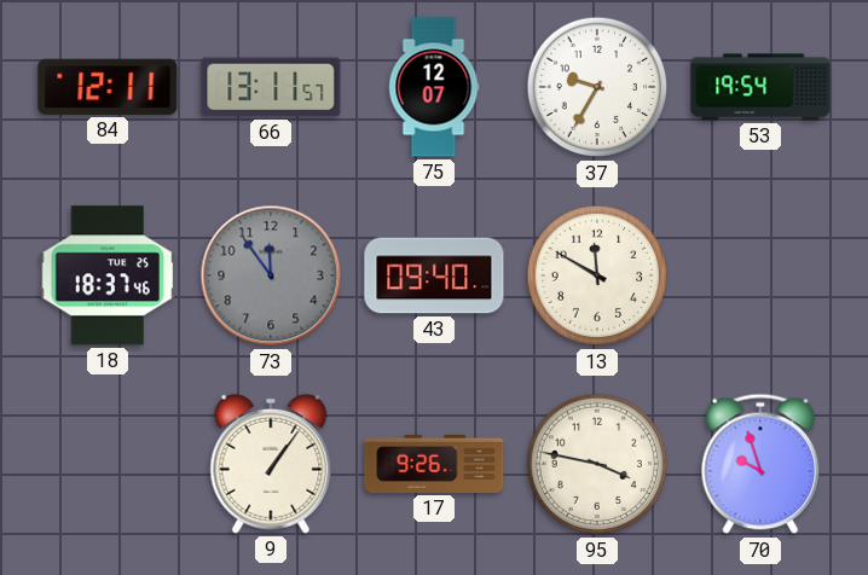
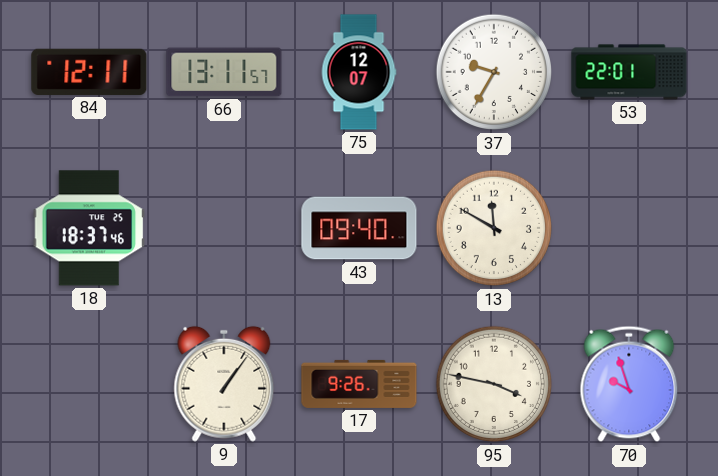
53: 19:54 -> 22:01 (629, 72)
73: 11:54 -> none (271, 275)
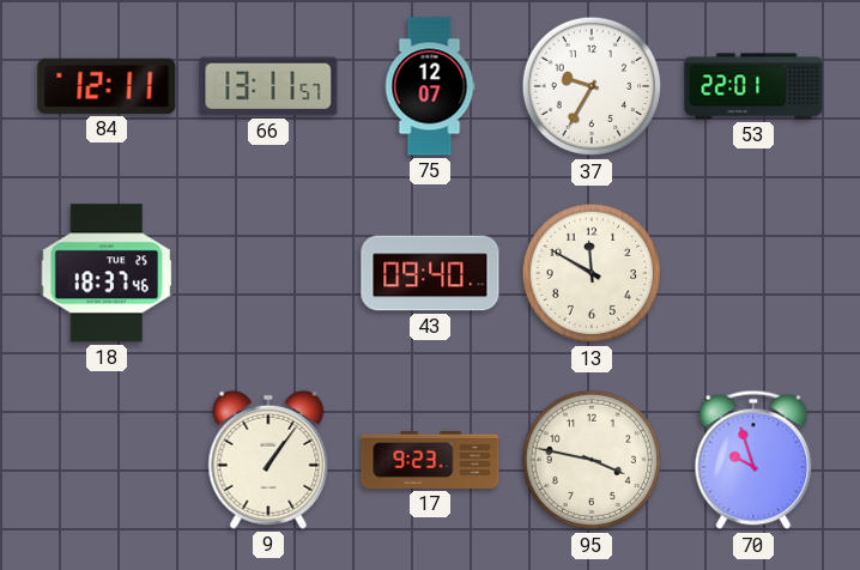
17: 9:26 -> 9:23 (430, 460)
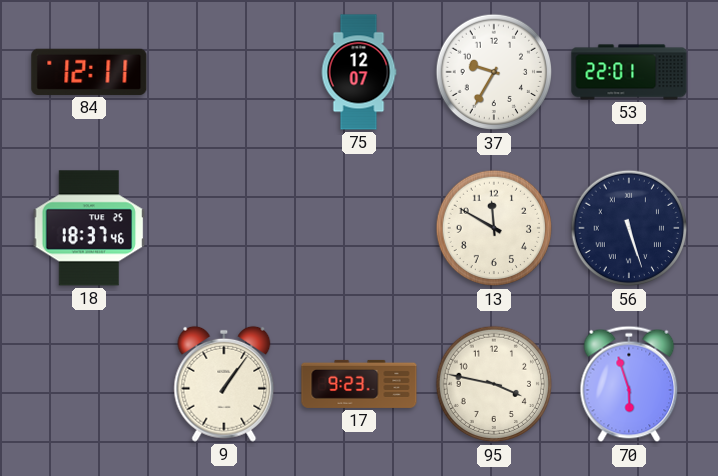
66: 13:11 -> none (268, 86)
43: 09:40 -> none (430, 273)
56: none -> 5:27 (629, 228)
70: 9:57 -> 5:57 (629, 384)
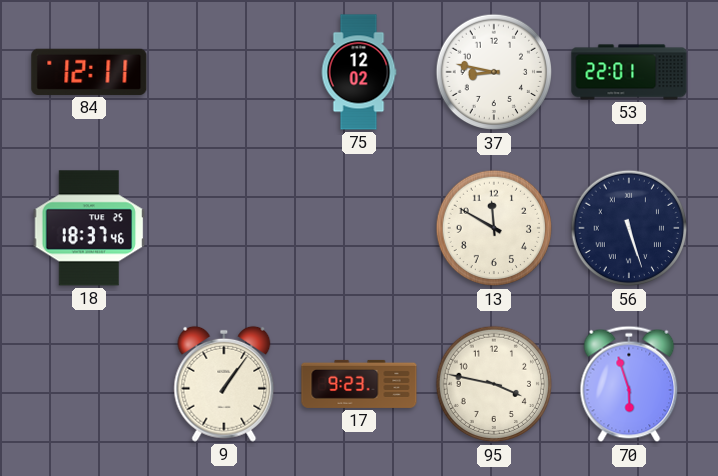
75: 12:07 -> 12:02 (359, 72)
37: 9:35 -> 8:47 (494, 72)
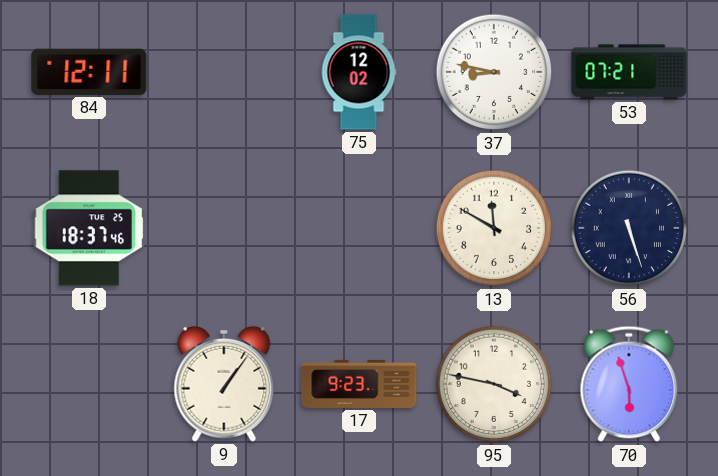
53: 22:01 -> 07:21 (629, 72)
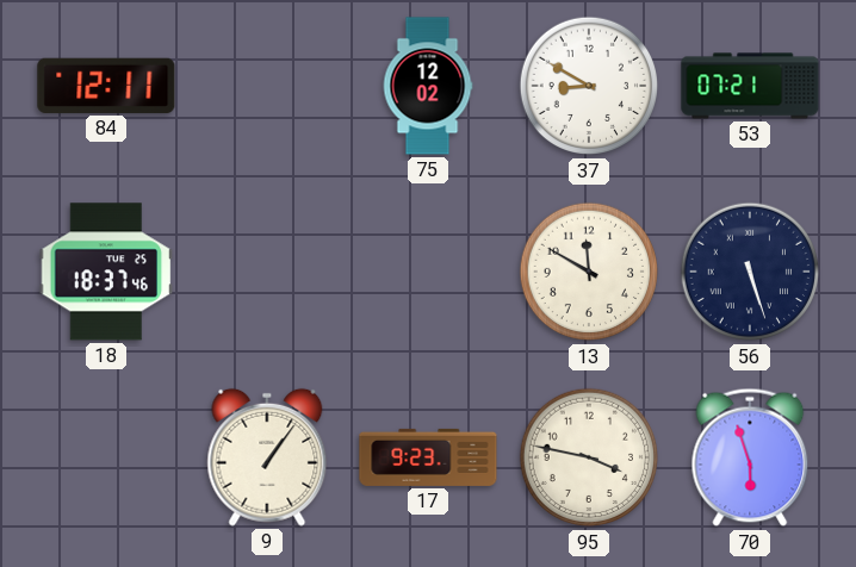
37: 8:47 -> 8:50 (589, 86)
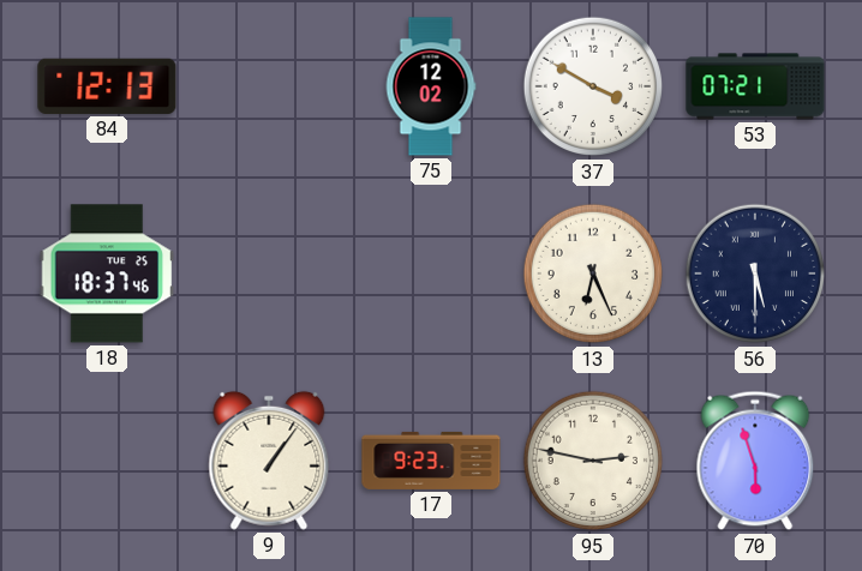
84: 12:11 -> 12:13 (107, 86)
37: 8:50 -> 3:50 (593, 86)
13: 11:50 -> 6:26 (593, 274)
56: 5:27 -> 5:30 (755, 274)
95: 3:47 -> 2:47 (593, 461)
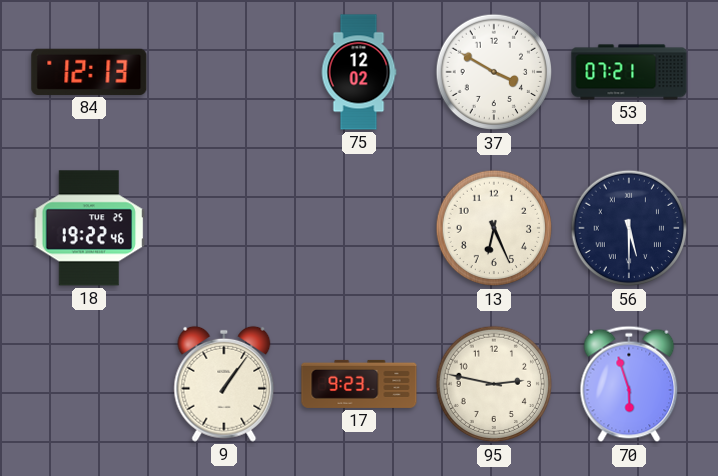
18: 18:37 -> 19:22 (89, 228)
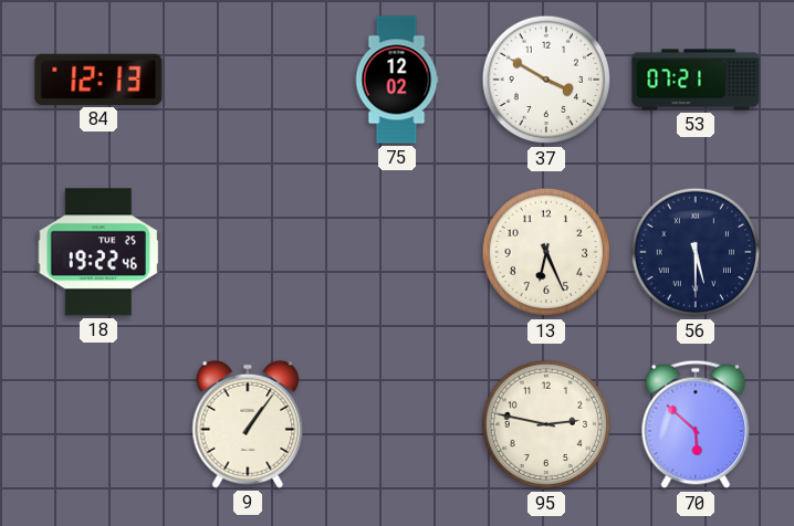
17: 9:23 -> none (359, 384)
70: 5:57 -> 5:52 (696, 424)
